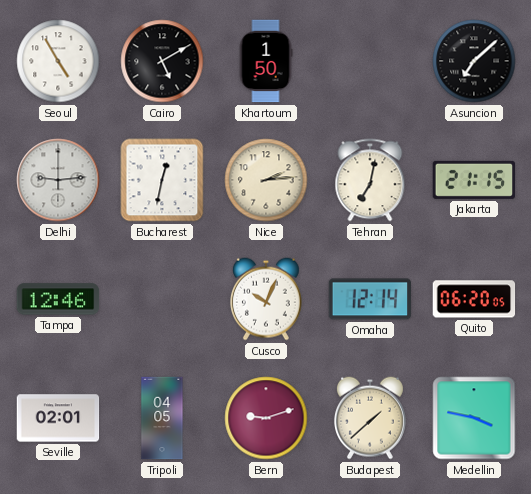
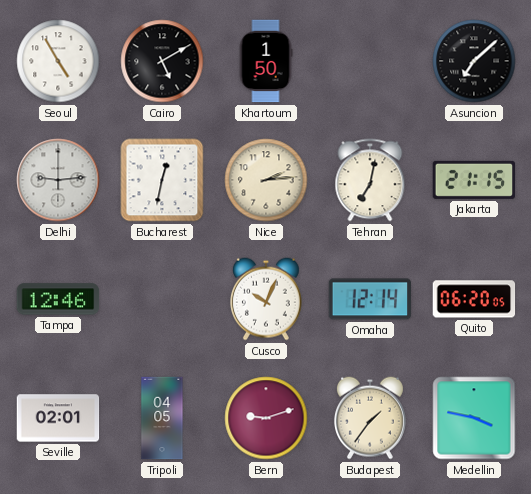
Budapest: 1:38 -> 1:36 (370, 418)
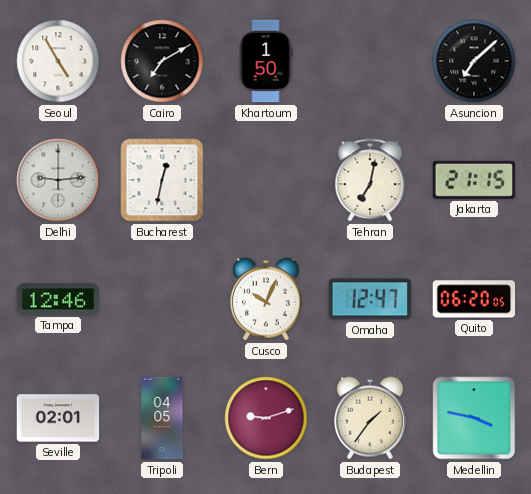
Cairo: 5:10 -> 7:10 (162, 61)
Nice: 2:14 -> none (266, 180)
Omaha: 12:14 -> 12:47 (370, 299)
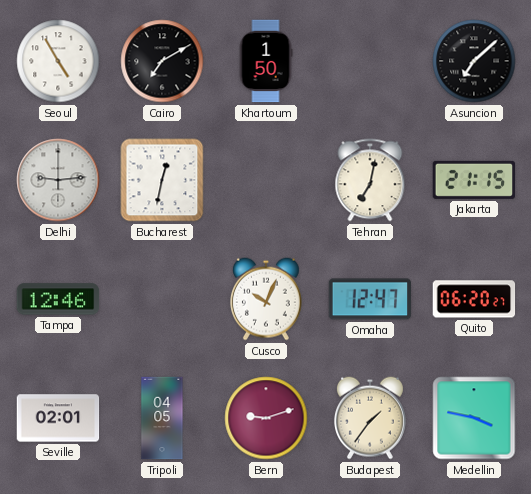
Quito: 06:20:05 -> 06:20:27 (474, 299)
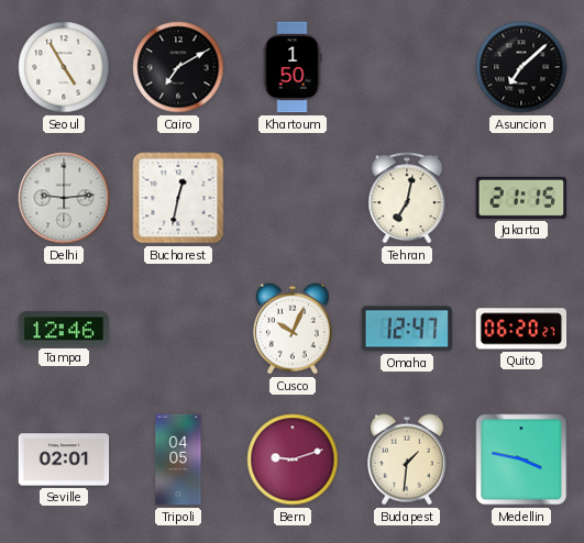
Budapest: 1:36 -> 1:31 (407, 459)
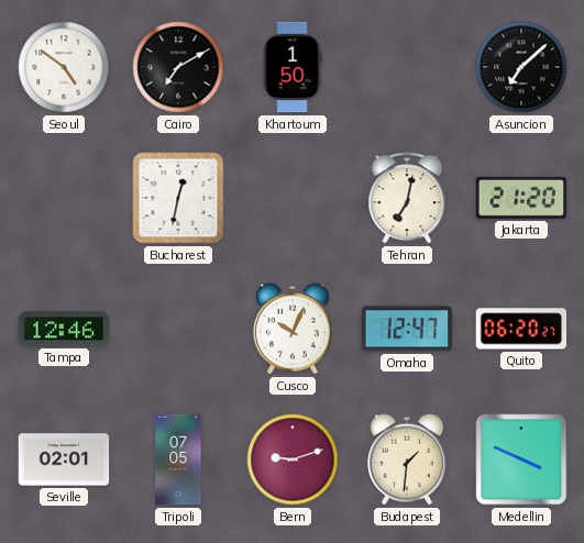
Seoul: 4:55 -> 4:51 (64, 67)
Delhi: 9:14 -> none (64, 198)
Jakarta: 21:15 -> 21:20 (521, 198)
Tripoli: 04:05 -> 07:05 (178, 459)
Medellin: 3:47 -> 3:49 (521, 459)
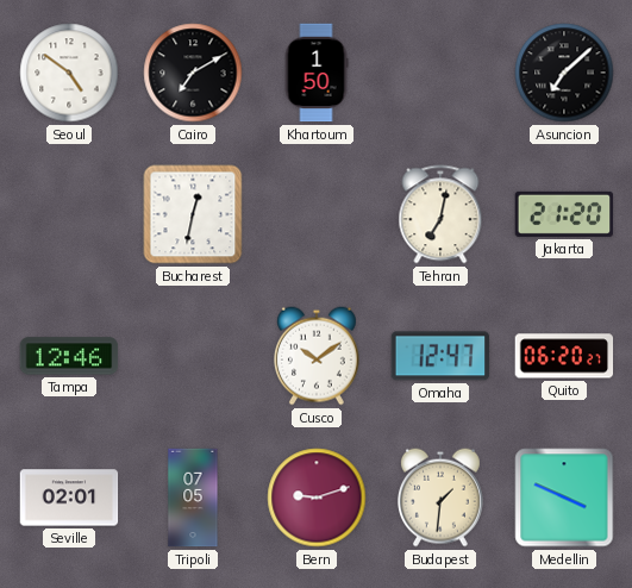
Cusco: 10:04 -> 10:09 (317, 356)
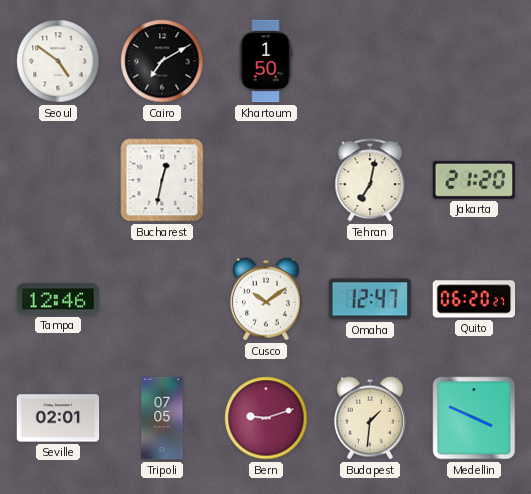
Asuncion: 7:08 -> none (564, 73)
